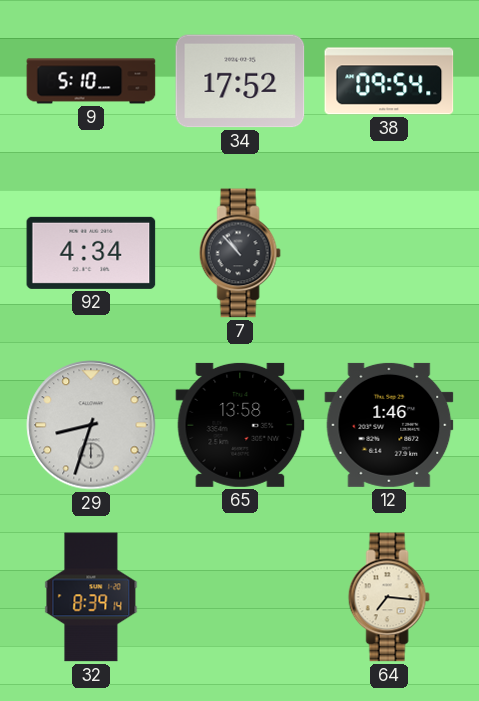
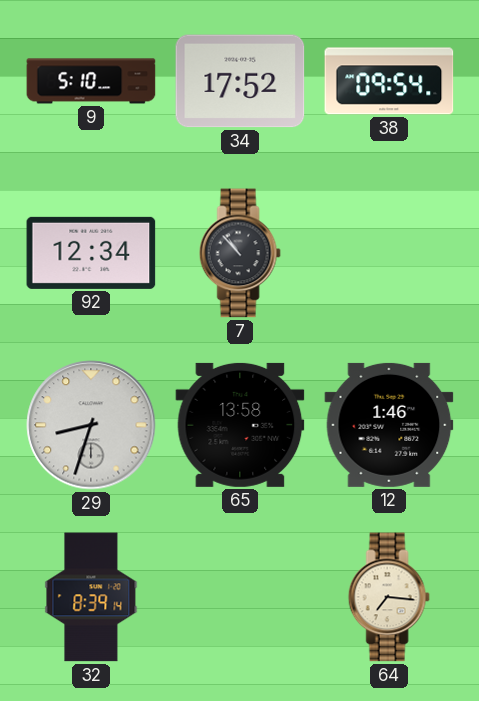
92: 4:34 -> 12:34 (91, 253)
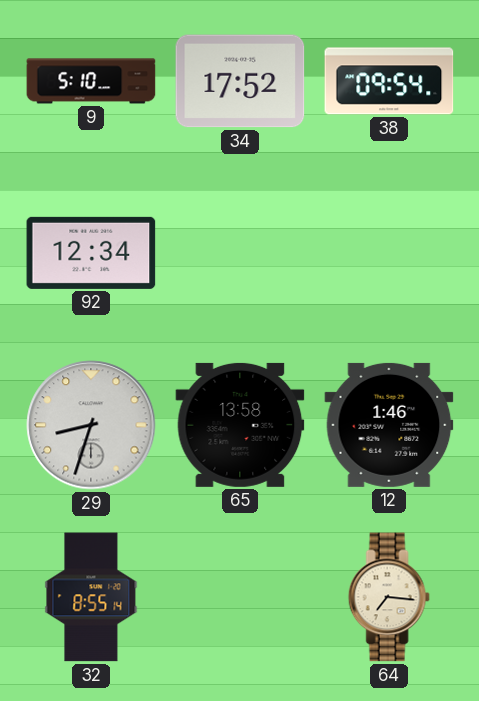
7: 10:53 -> none (240, 253)
32: 8:39 -> 8:55 (91, 597)
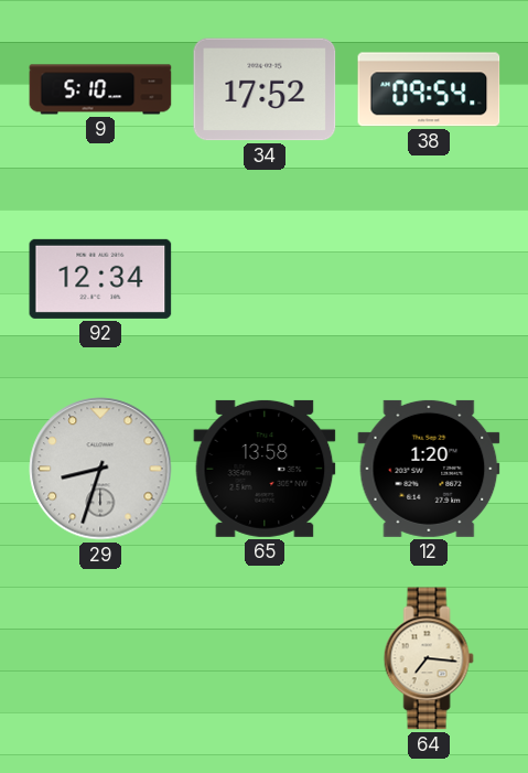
12: 1:46 -> 1:20 (429, 469)
32: 8:55 -> none (91, 597)
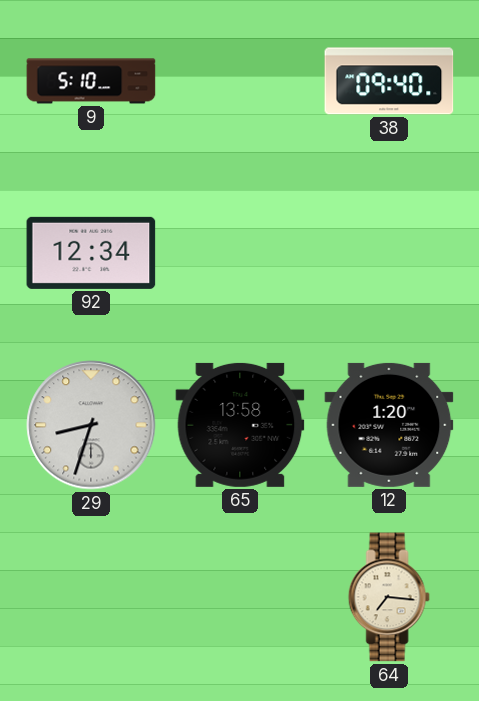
34: 17:52 -> none (265, 89)
38: 09:54 -> 09:40 (389, 81)
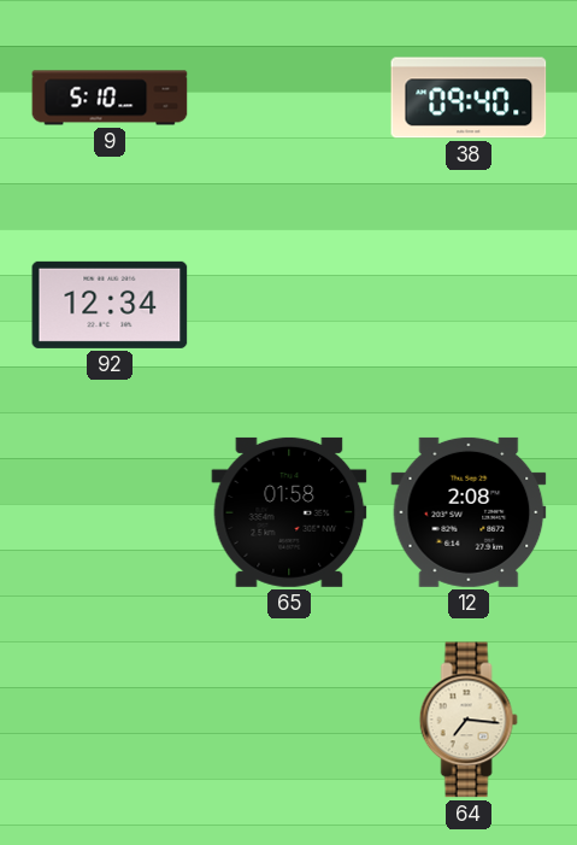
29: 8:33 -> none (91, 425)
65: 13:58 -> 01:58 (289, 512)
12: 1:20 -> 2:08 (469, 512)
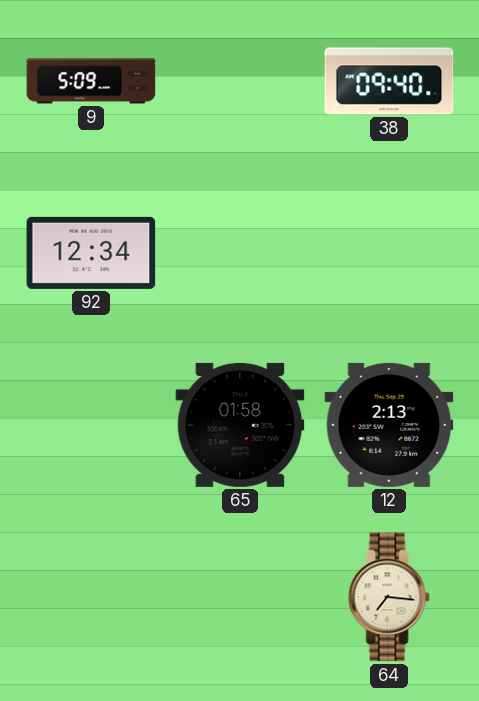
9: 5:10 -> 5:09 (91, 81)
12: 2:08 -> 2:13 (389, 425)
